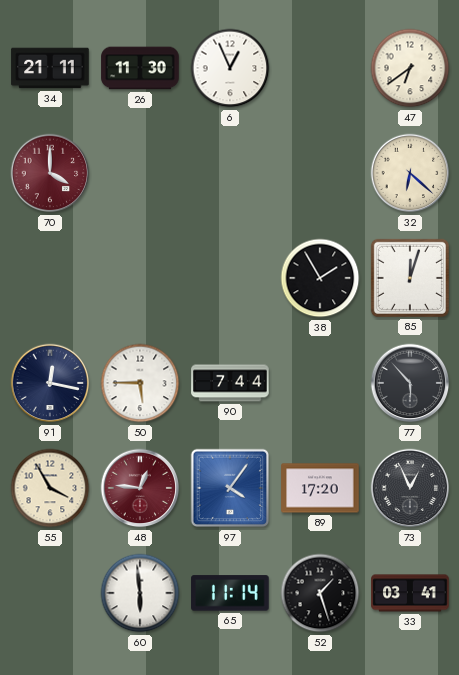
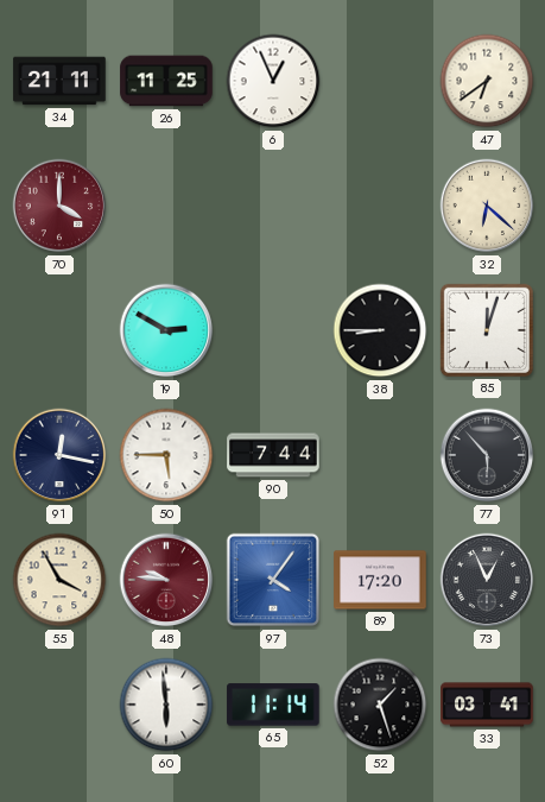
26: 11:30 -> 11:25 (166, 81)
19: none -> 2:50 (166, 330)
38: 1:55 -> 8:45 (380, 330)
48: 12:46 -> 9:46 (166, 580)
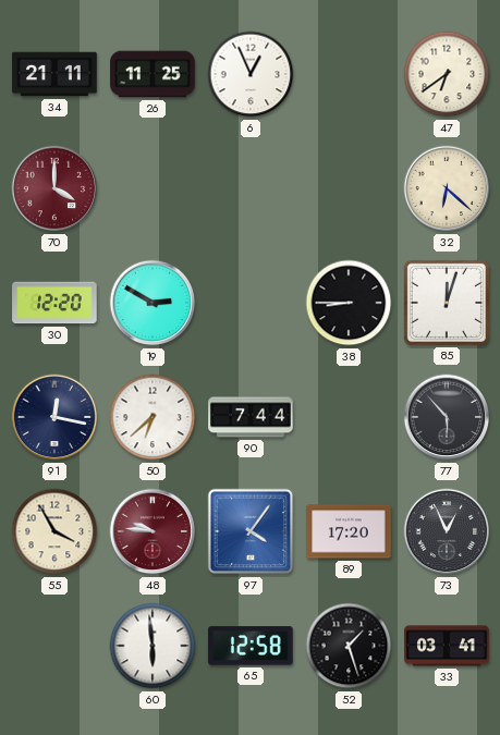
30: none -> 12:20 (54, 303)
50: 5:45 -> 6:38 (153, 417)
65: 11:14 -> 12:58 (251, 646)
